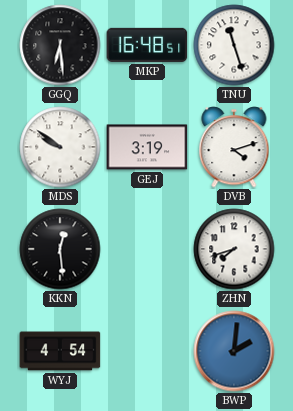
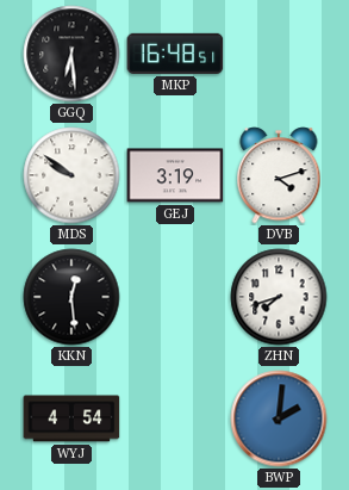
TNU: 11:27 -> none (234, 45)
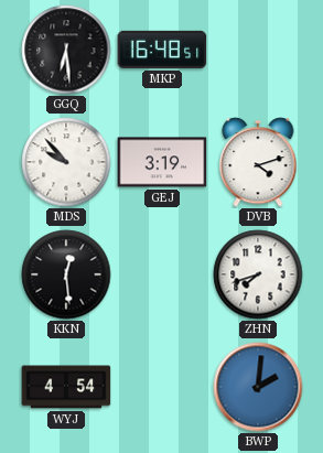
MDS: 9:51 -> 9:53 (66, 162)
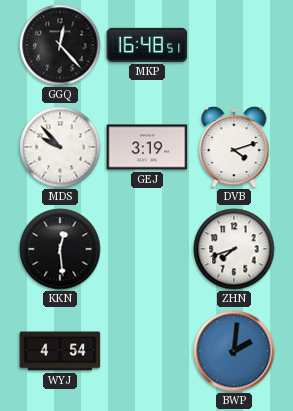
GGQ: 6:29 -> 12:23 (60, 45)
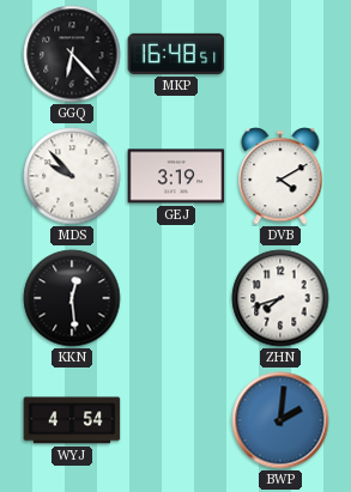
GGQ: 12:23 -> 6:23 (72, 54)
DVB: 4:12 -> 4:10 (280, 176)
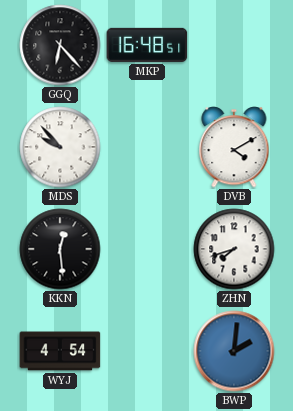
GEJ: 3:19 -> none (176, 176)
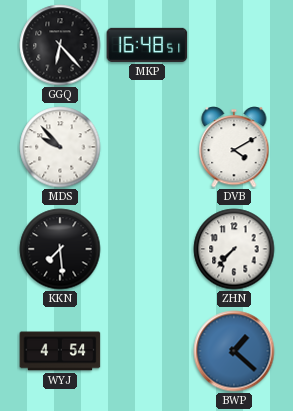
KKN: 12:29 -> 7:29 (60, 249)
ZHN: 7:42 -> 7:37 (234, 249)
BWP: 2:01 -> 1:22 (234, 351)
